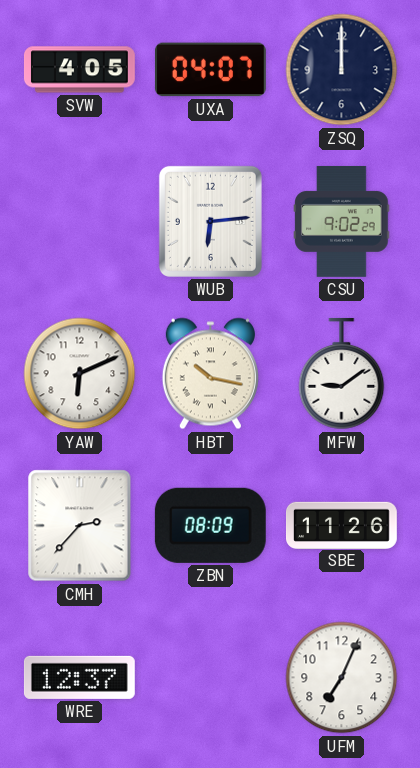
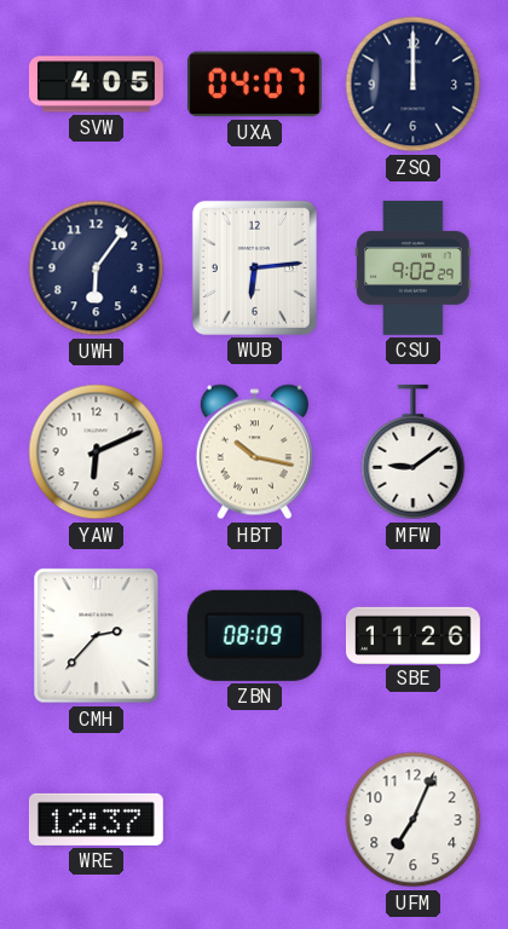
UWH: none -> 6:06 (97, 269)
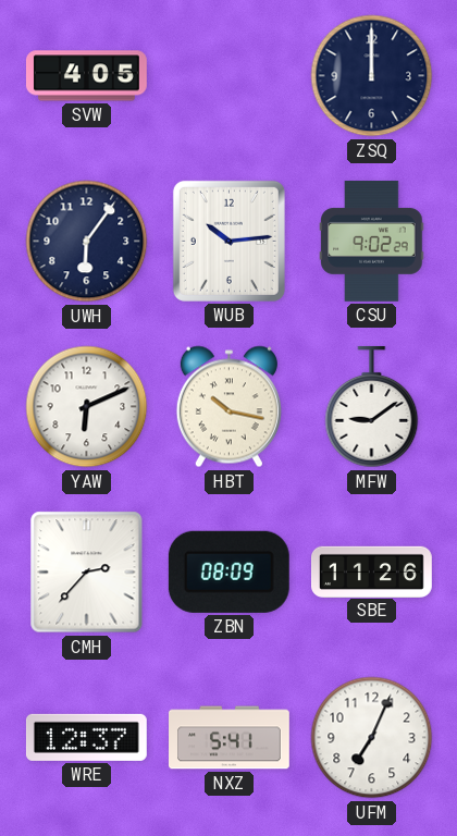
UXA: 04:07 -> none (254, 85)
WUB: 6:14 -> 10:14 (228, 241)
NXZ: none -> 5:41 (230, 738)
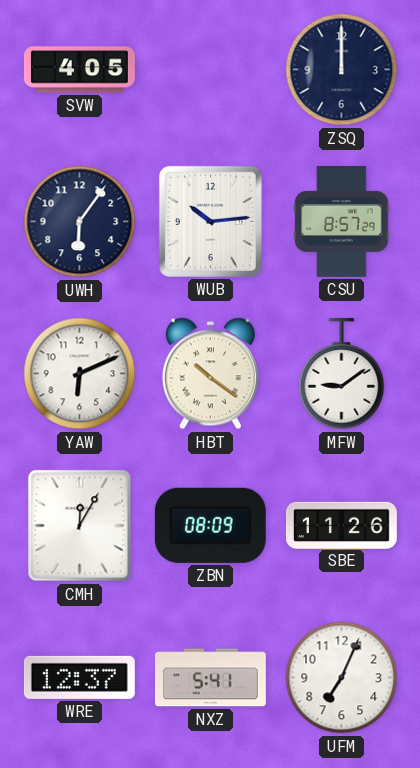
CSU: 9:02 -> 8:57 (342, 221)
HBT: 10:17 -> 10:21 (210, 374)
CMH: 2:37 -> 12:05 (80, 526)
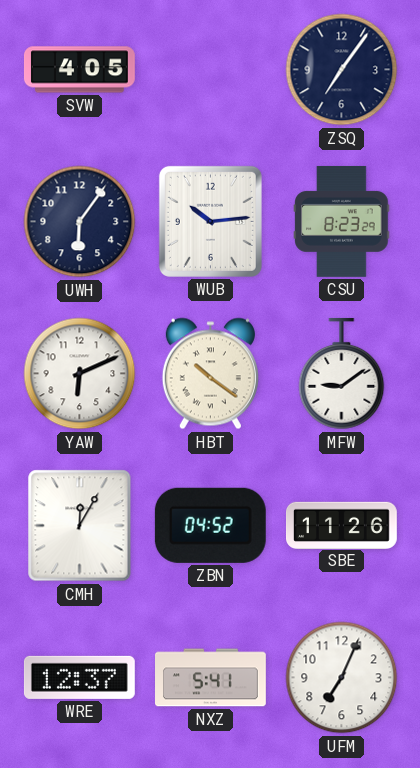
ZSQ: 12:00 -> 7:06 (342, 70)
CSU: 8:57 -> 8:23 (342, 221)
ZBN: 08:09 -> 04:52 (210, 525)
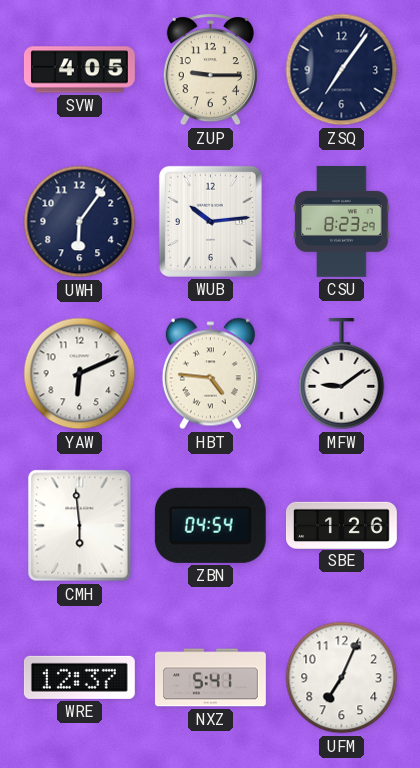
ZUP: none -> 9:15 (210, 70)
HBT: 10:21 -> 4:46 (210, 374)
CMH: 12:05 -> 5:59 (80, 526)
ZBN: 04:52 -> 04:54 (210, 525)
SBE: 11:26 -> 1:26 (342, 525)
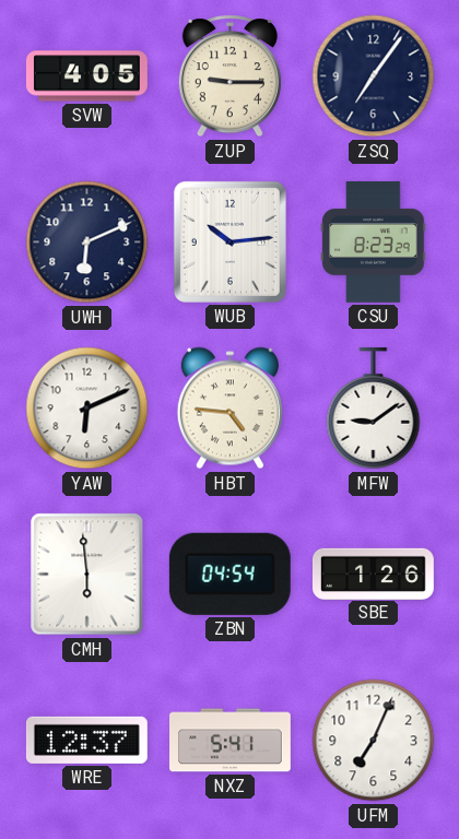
UWH: 6:06 -> 6:11 (87, 243)
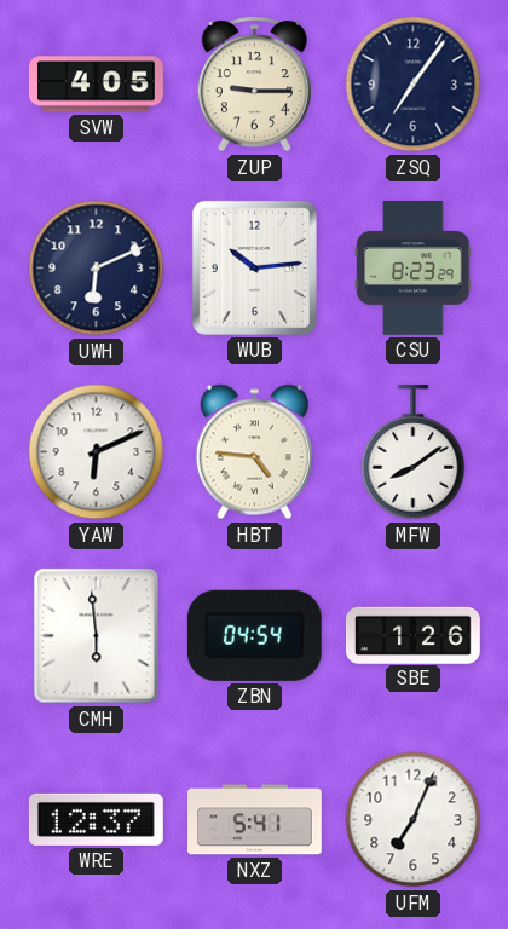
MFW: 9:09 -> 8:09 (414, 452)
